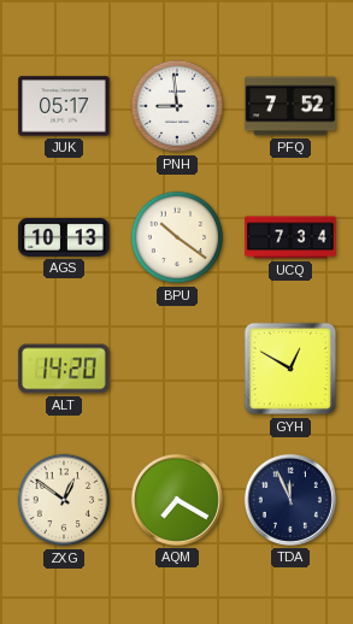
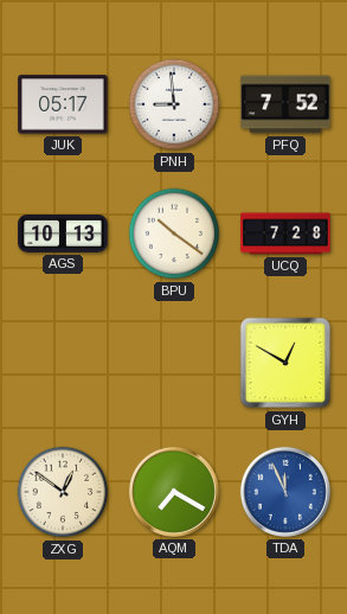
UCQ: 7:34 -> 7:28 (285, 234)
ALT: 14:20 -> none (64, 369)
TDA dial: navy -> blue (285, 492)
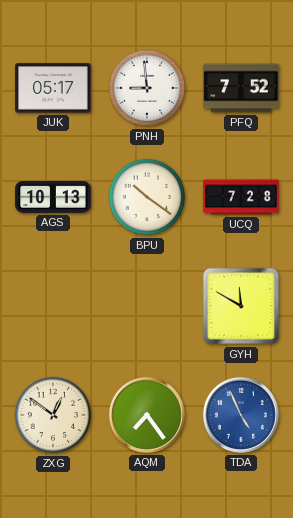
GYH: 12:50 -> 11:50 (241, 306)
AQM: 7:20 -> 7:24 (147, 415)
TDA: 11:56 -> 4:56 (241, 415)
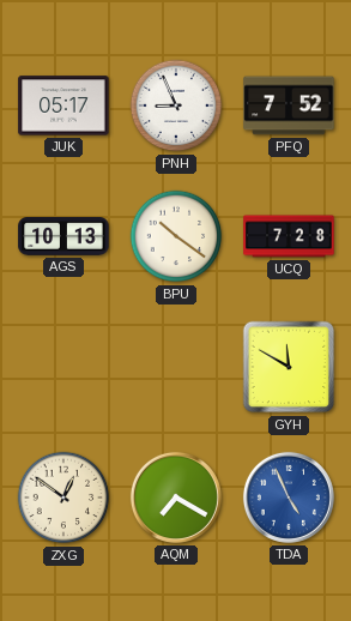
PNH: 8:59 -> 8:56 (176, 105)
AQM: 7:24 -> 7:20 (176, 498)
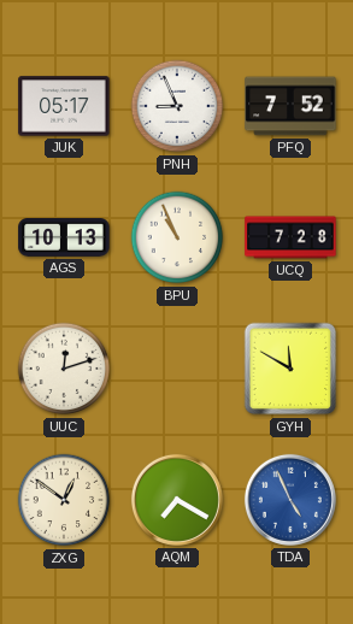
BPU: 10:21 -> 10:56 (177, 237)
UUC: none -> 12:12 (64, 369)
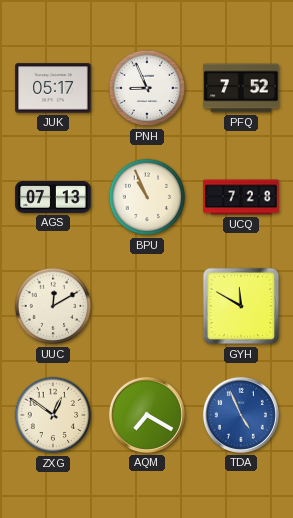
AGS: 10:13 -> 07:13 (53, 198)
UUC: 12:12 -> 12:10 (53, 306)
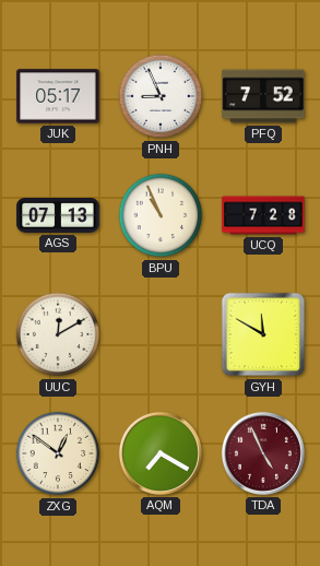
TDA dial: blue -> burgundy (263, 453)
